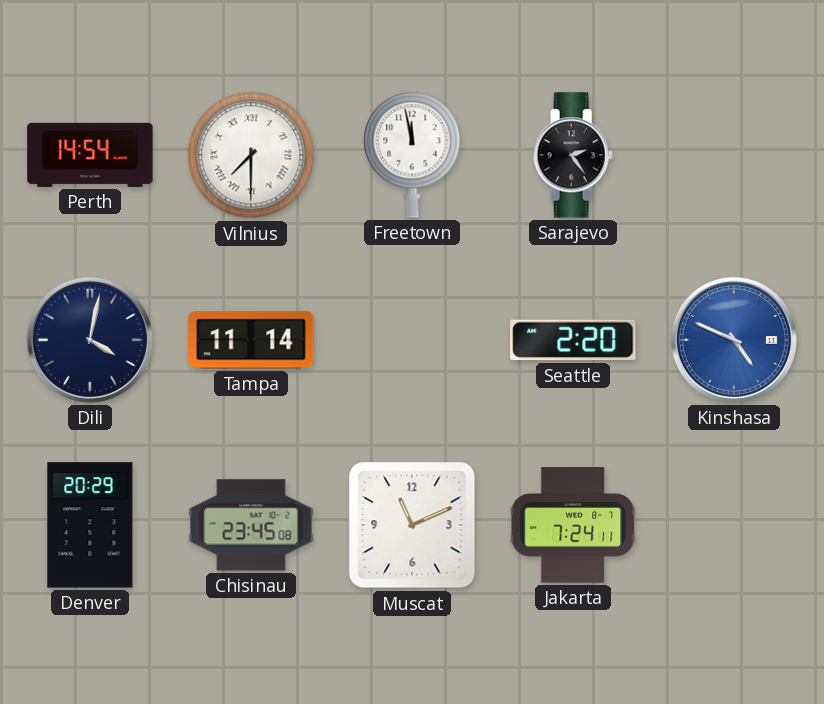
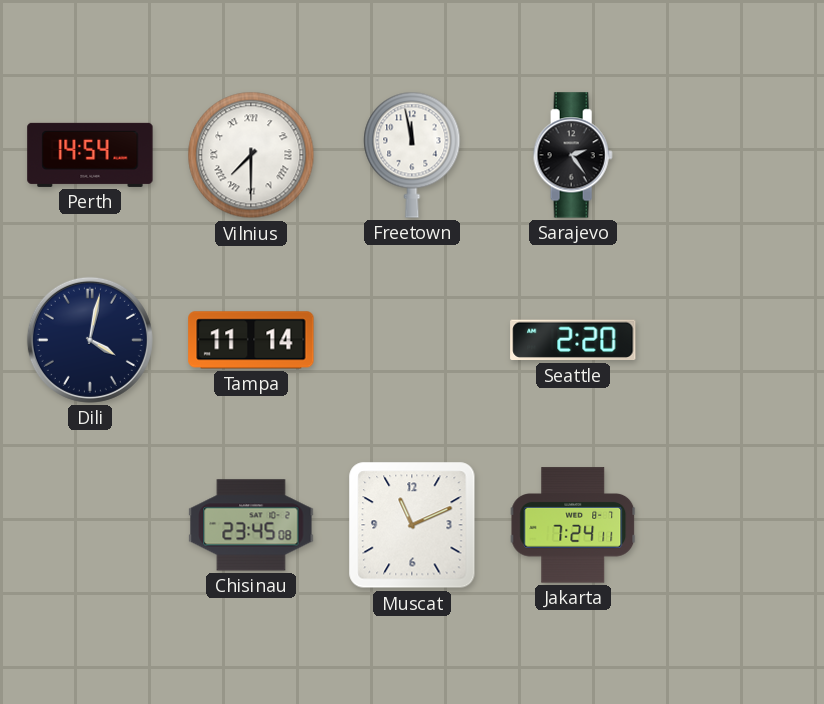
Kinshasa: 4:49 -> none (734, 340)
Denver: 20:29 -> none (90, 525)
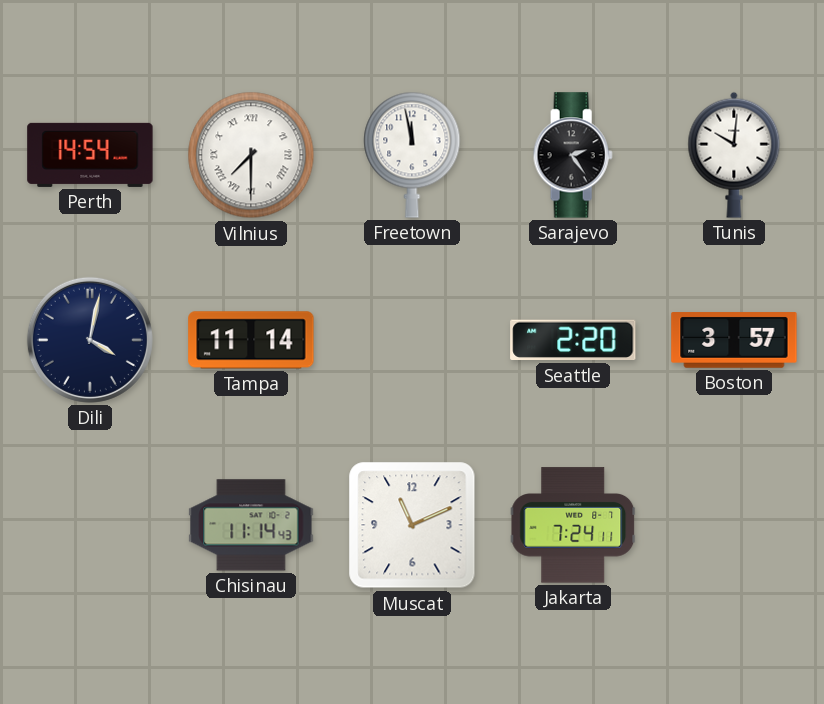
Tunis: none -> 10:01 (734, 155)
Boston: none -> 3:57 (734, 340)
Chisinau: 23:45 -> 11:14 (251, 525)
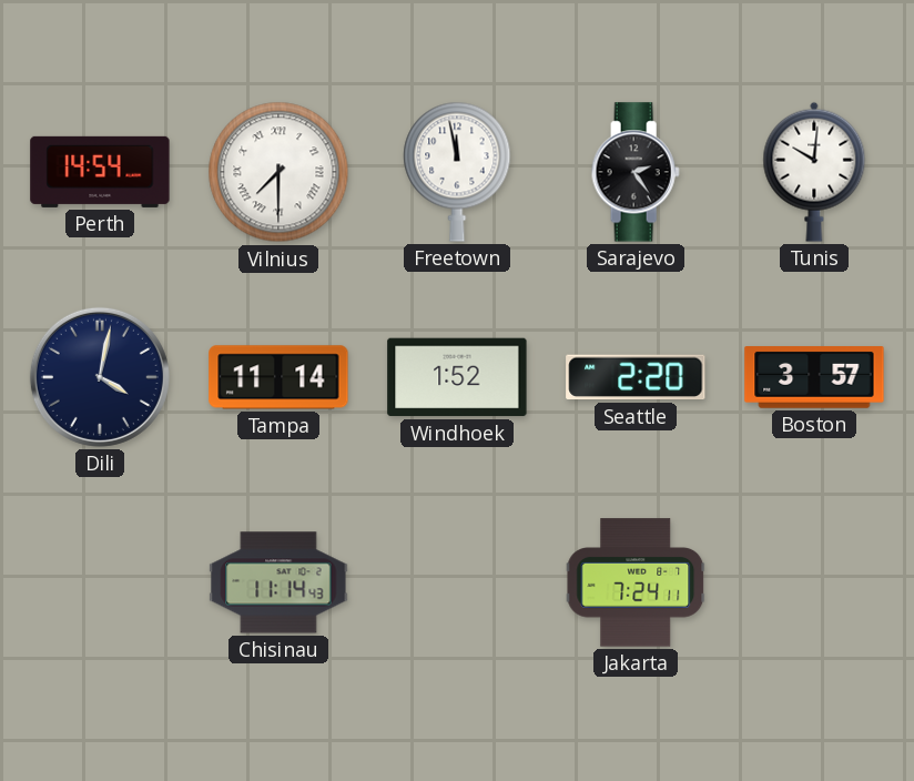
Windhoek: none -> 1:52 (457, 377)
Muscat: 11:11 -> none (412, 525)
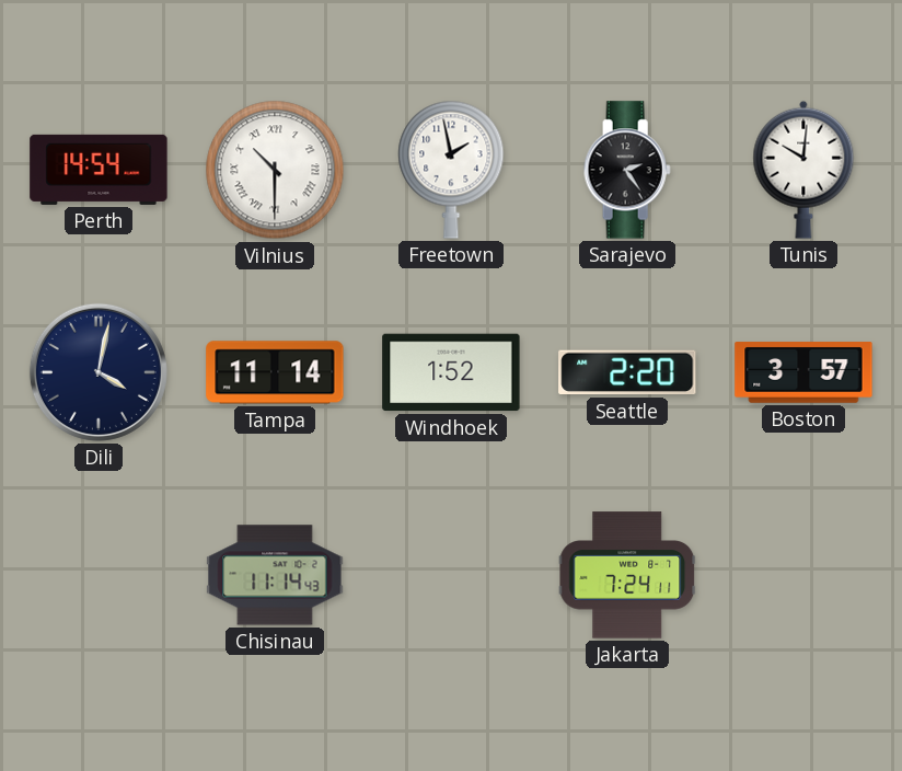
Vilnius: 7:30 -> 10:30 (275, 170)
Freetown: 11:58 -> 1:58 (451, 170)
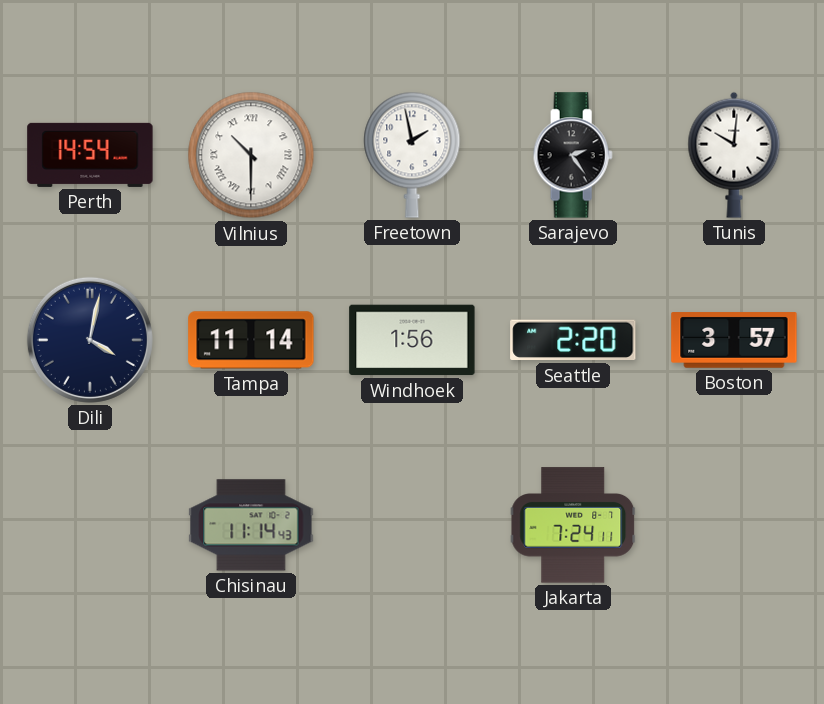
Windhoek: 1:52 -> 1:56 (412, 340)
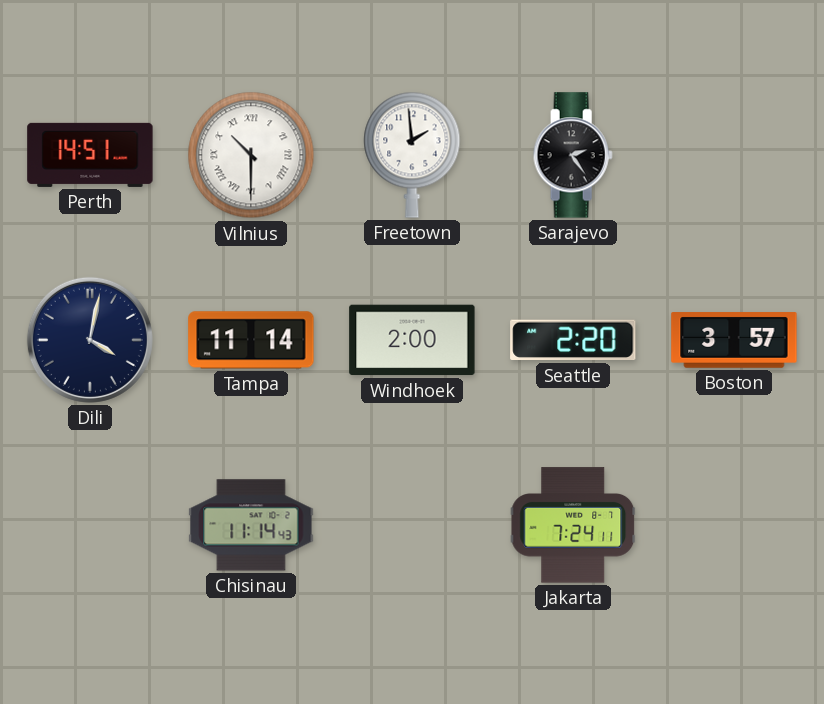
Perth: 14:54 -> 14:51 (90, 155)
Freetown: 1:58 -> 1:59 (412, 155)
Tunis: 10:01 -> none (734, 155)
Windhoek: 1:56 -> 2:00 (412, 340)
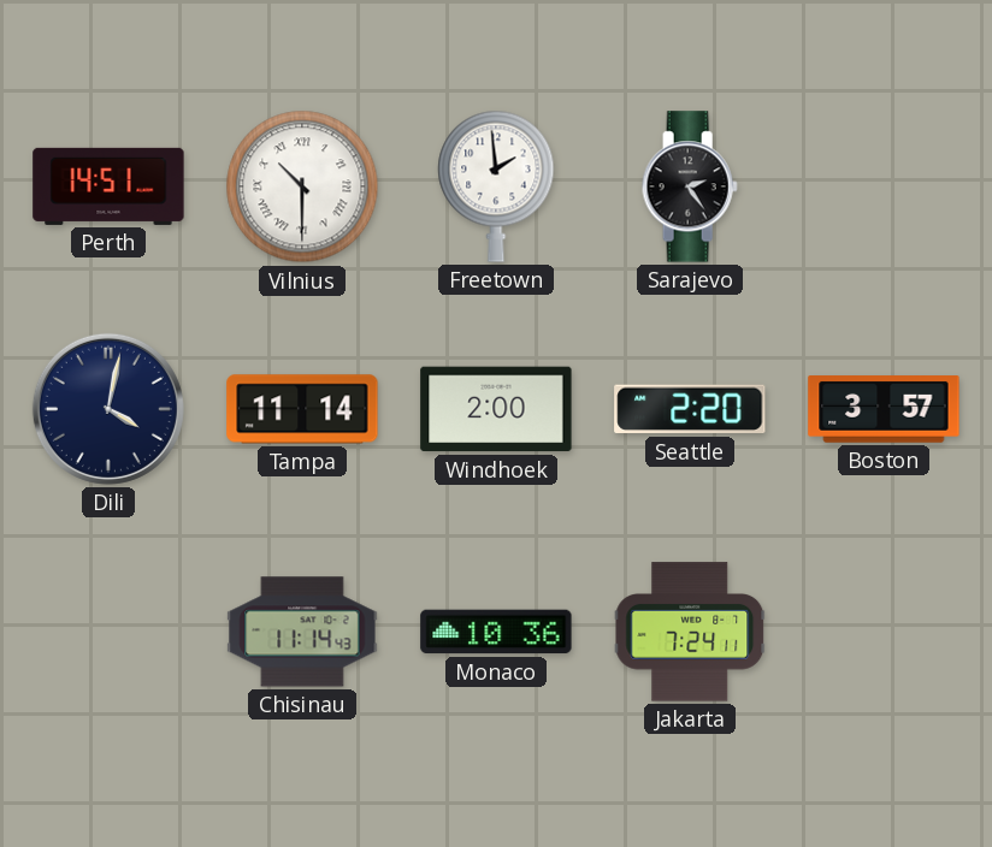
Monaco: none -> 10:36 (496, 632)
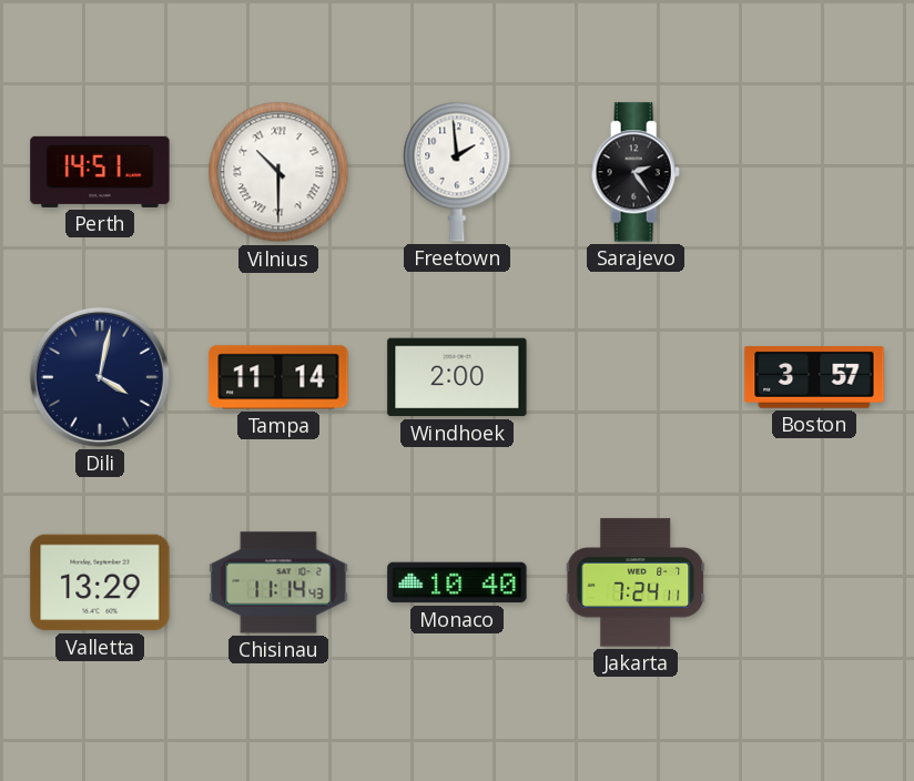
Seattle: 2:20 -> none (690, 409)
Valletta: none -> 13:29 (100, 582)
Monaco: 10:36 -> 10:40 (457, 582)
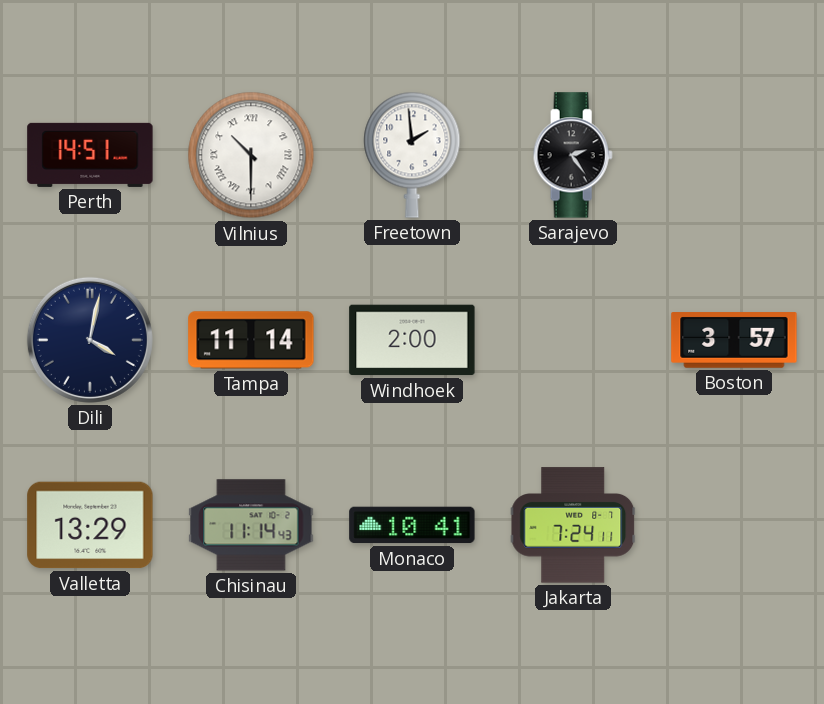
Monaco: 10:40 -> 10:41 (412, 525)
